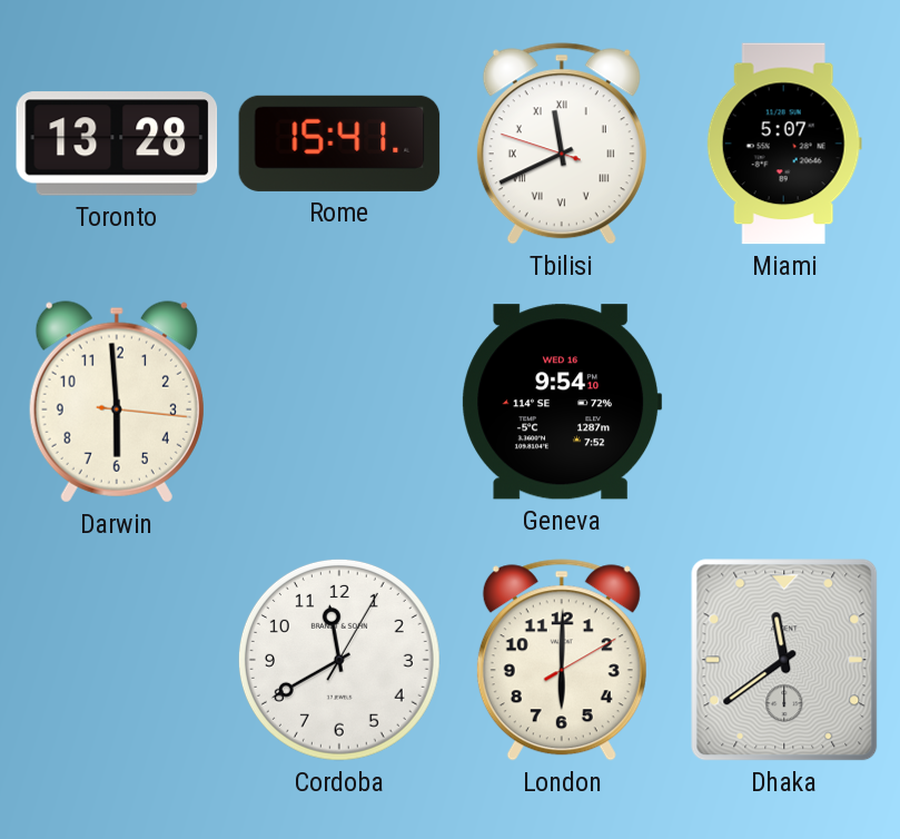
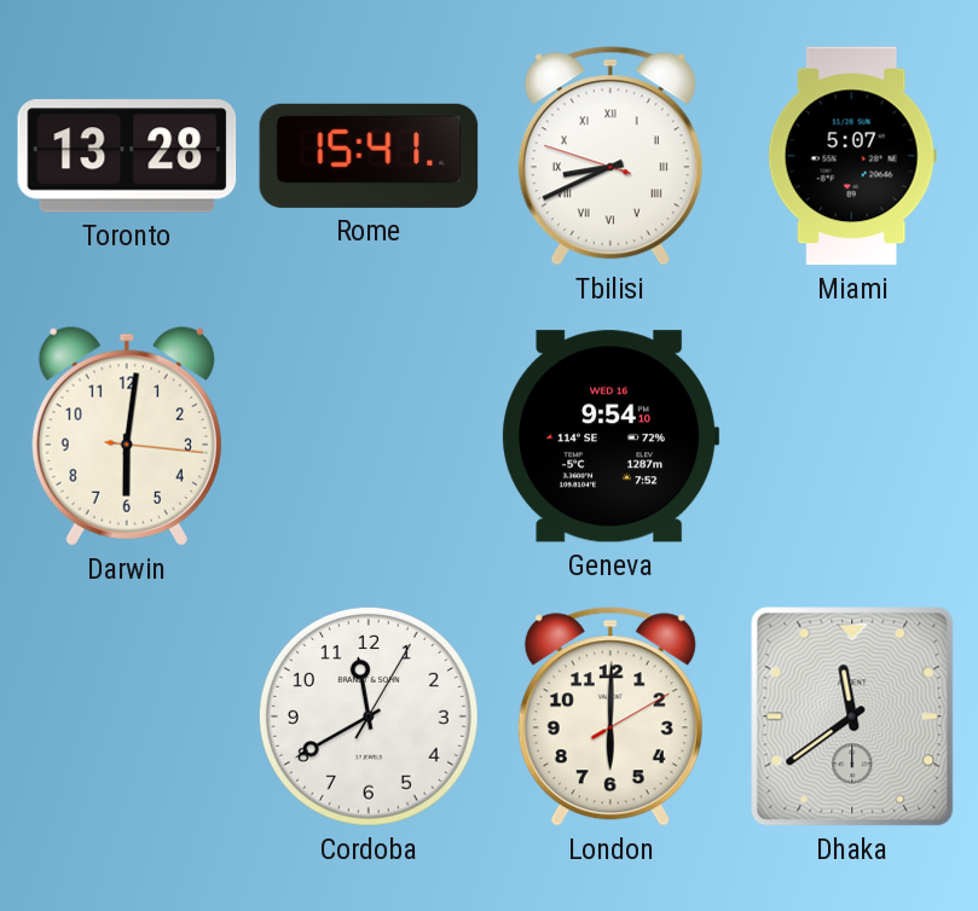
Tbilisi: 11:40 -> 8:40 (610, 156)
Darwin: 5:59 -> 6:01 (127, 436)
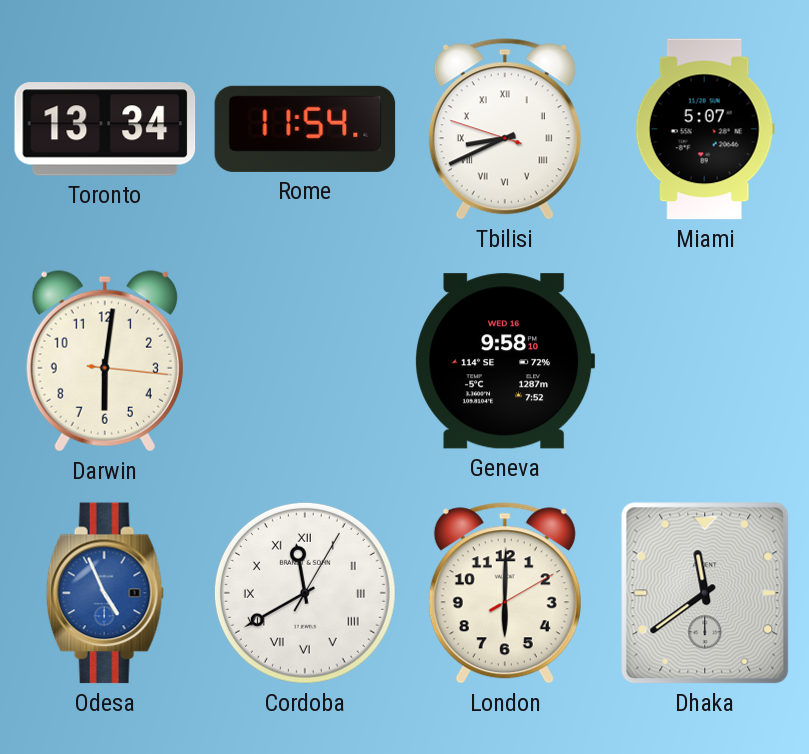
Toronto: 13:28 -> 13:34 (105, 129)
Rome: 15:41 -> 11:54 (305, 129)
Geneva: 9:54 -> 9:58 (505, 361)
Odesa: none -> 4:56 (105, 593)
Cordoba numerals: Arabic -> Roman (305, 593)
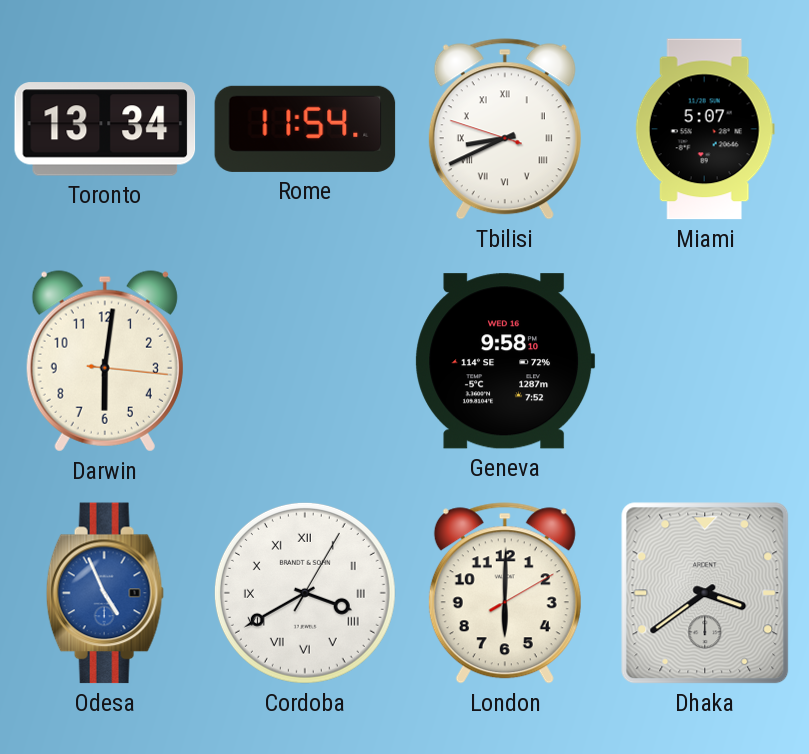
Cordoba: 11:40 -> 3:40 (305, 593)
Dhaka: 11:39 -> 3:39 (705, 593)
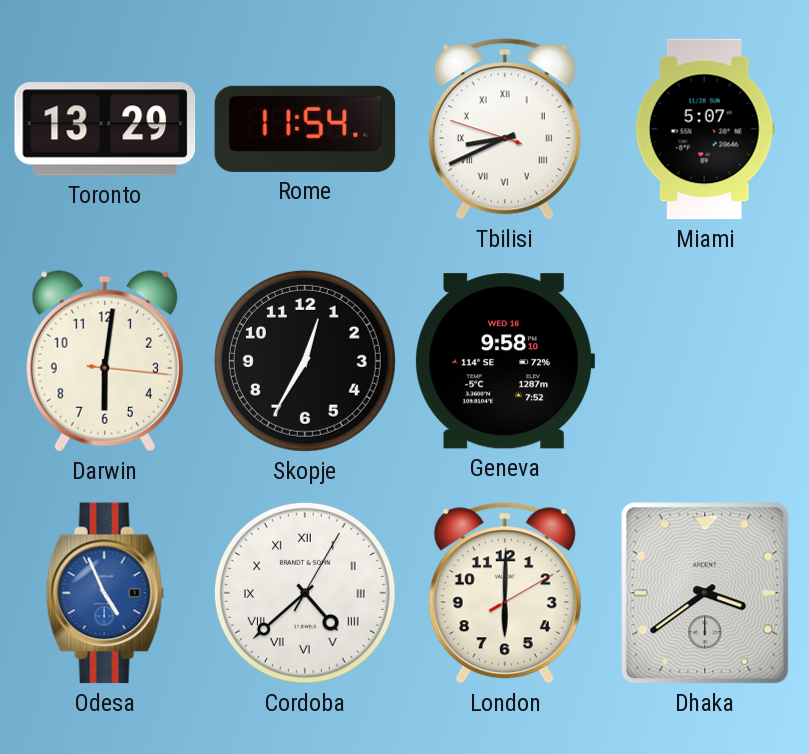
Toronto: 13:34 -> 13:29 (105, 129)
Skopje: none -> 12:35 (305, 361)
Cordoba: 3:40 -> 4:38 (305, 593)
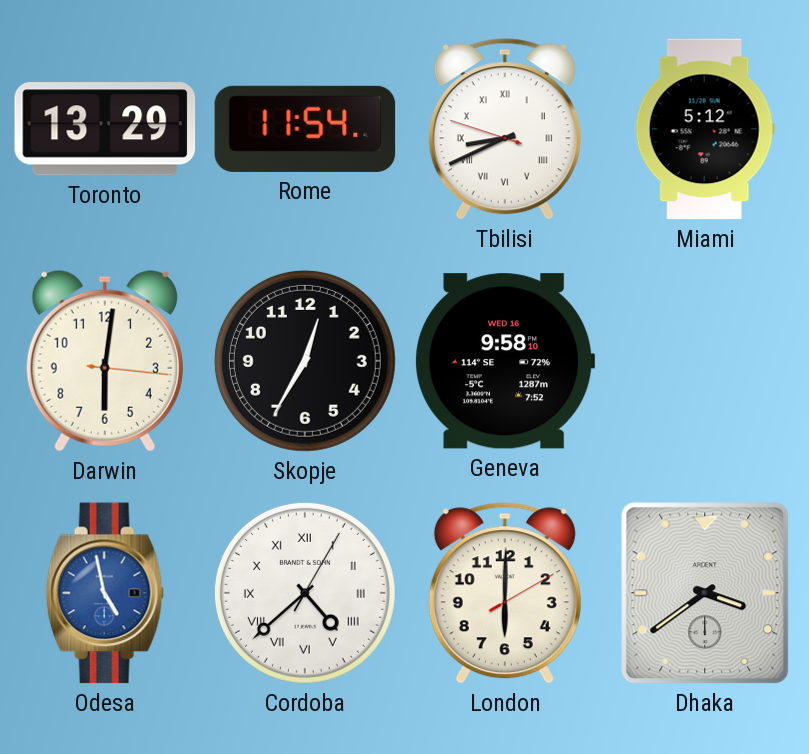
Miami: 5:07 -> 5:12 (705, 129)
Odesa: 4:56 -> 4:58 (105, 593)
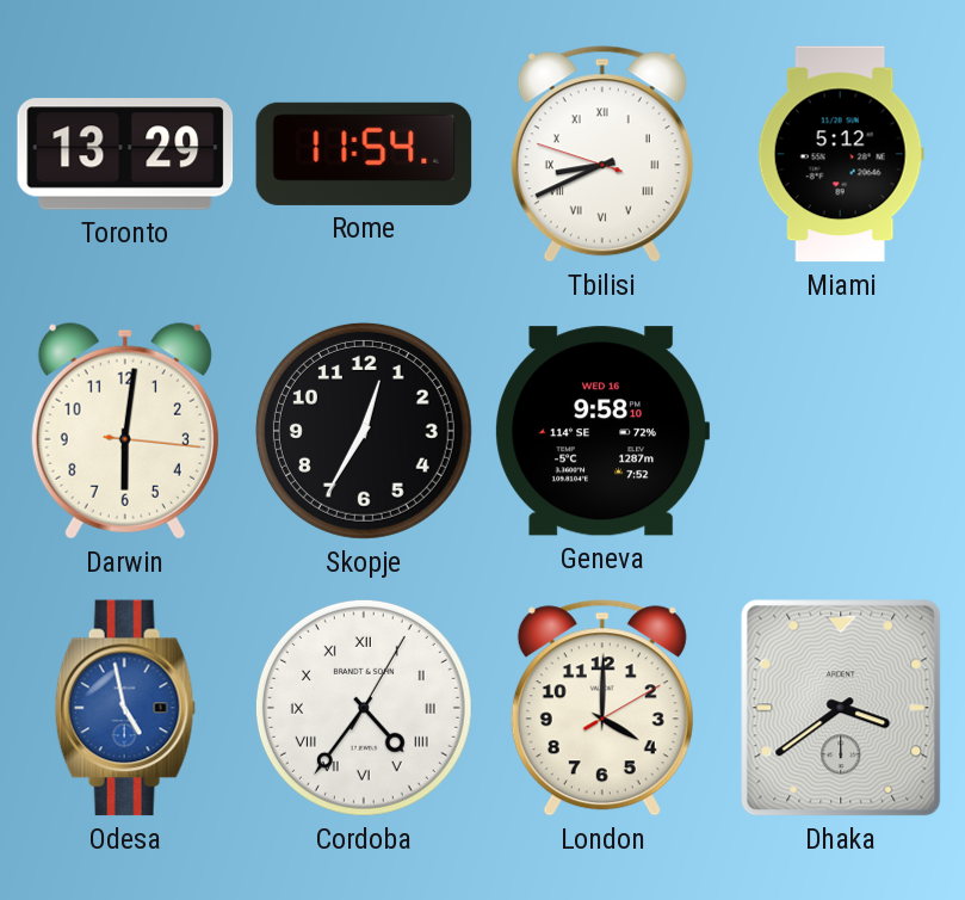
Cordoba: 4:38 -> 4:36 (364, 708)
London: 6:00 -> 4:00 (602, 708)
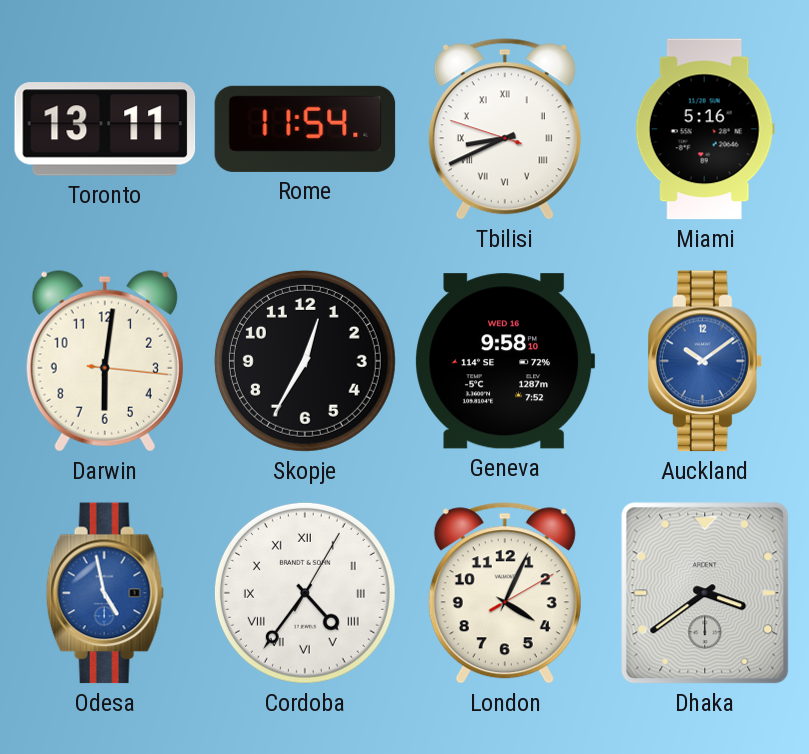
Toronto: 13:29 -> 13:11 (105, 129)
Miami: 5:12 -> 5:16 (705, 129)
Auckland: none -> 10:09 (706, 361)
London: 4:00 -> 4:04 (505, 593)
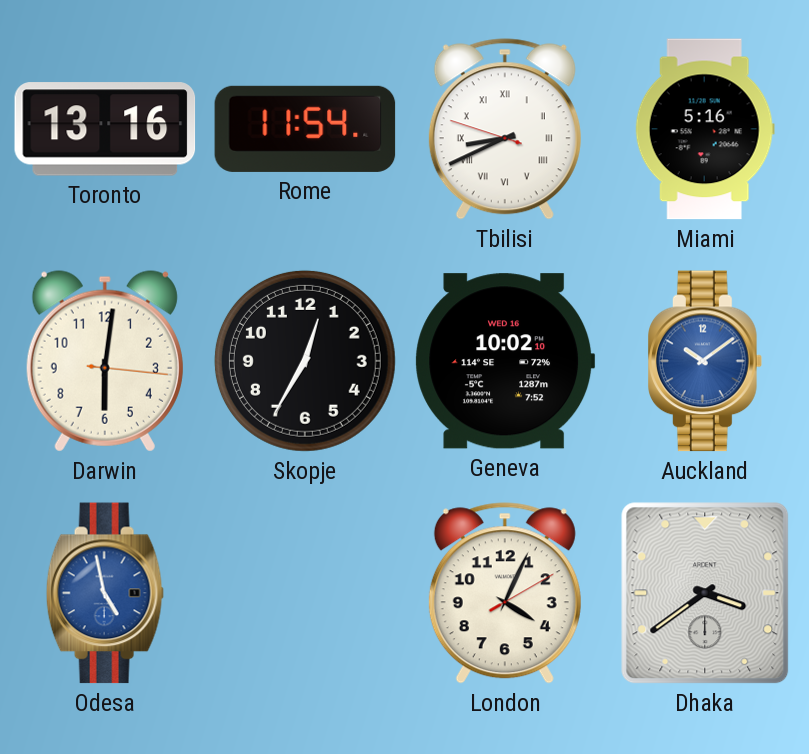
Toronto: 13:11 -> 13:16 (105, 129)
Geneva: 9:58 -> 10:02 (505, 361)
Cordoba: 4:36 -> none (305, 593)
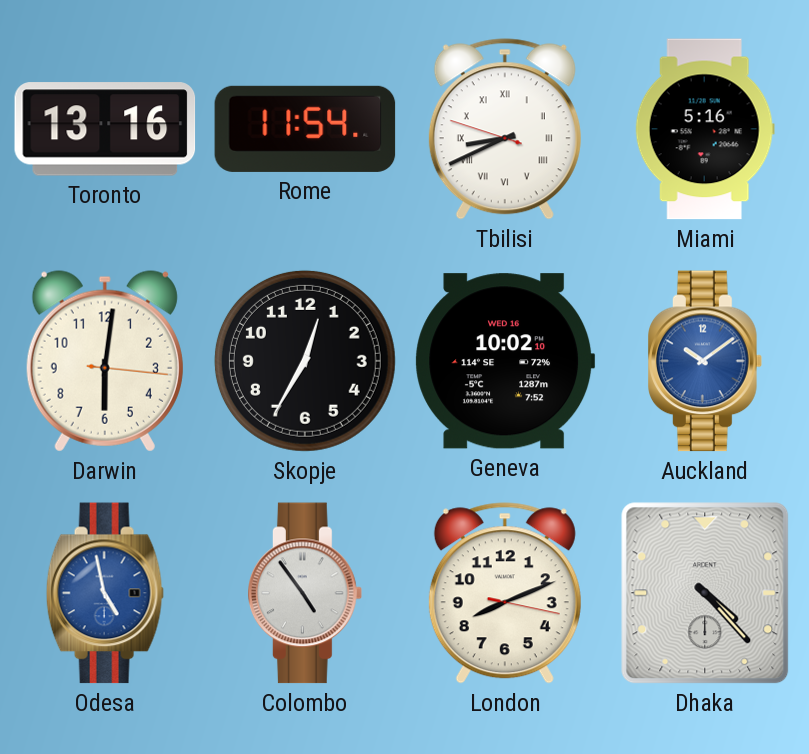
Colombo: none -> 4:54 (306, 593)
London: 4:04 -> 8:11 (505, 593)
Dhaka: 3:39 -> 4:23 (705, 593)
